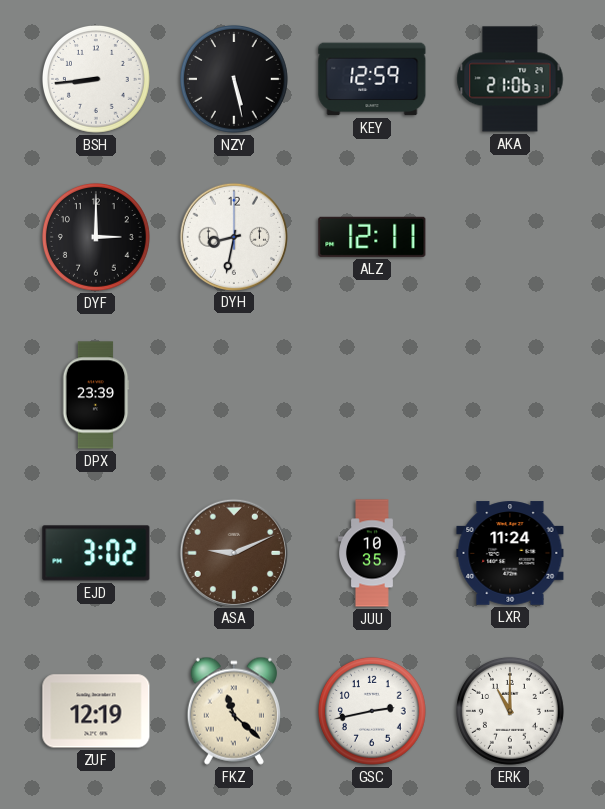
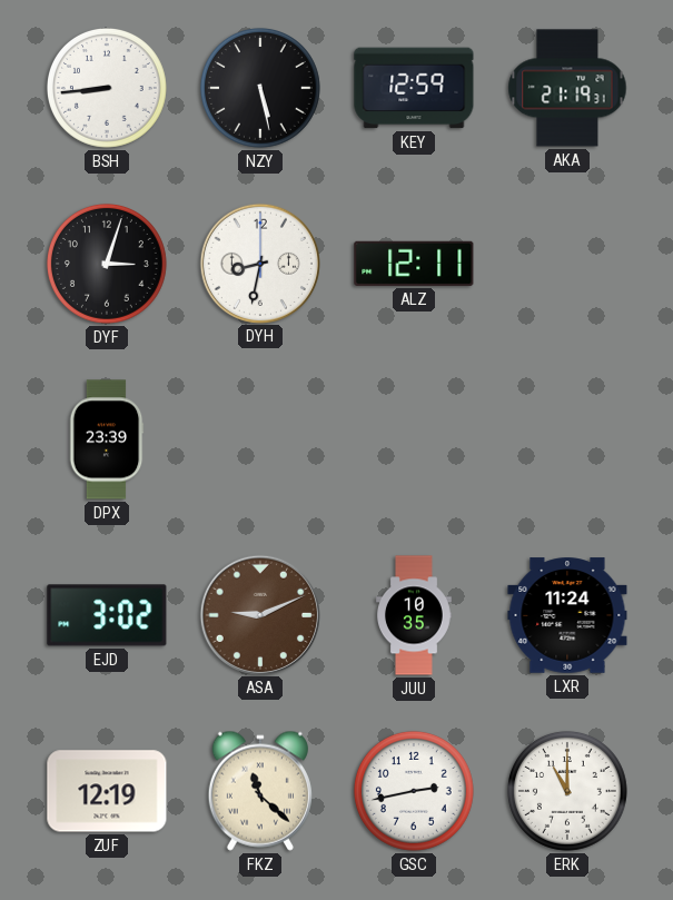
AKA: 21:06 -> 21:19 (567, 88)
DYF: 3:00 -> 3:03 (107, 264)
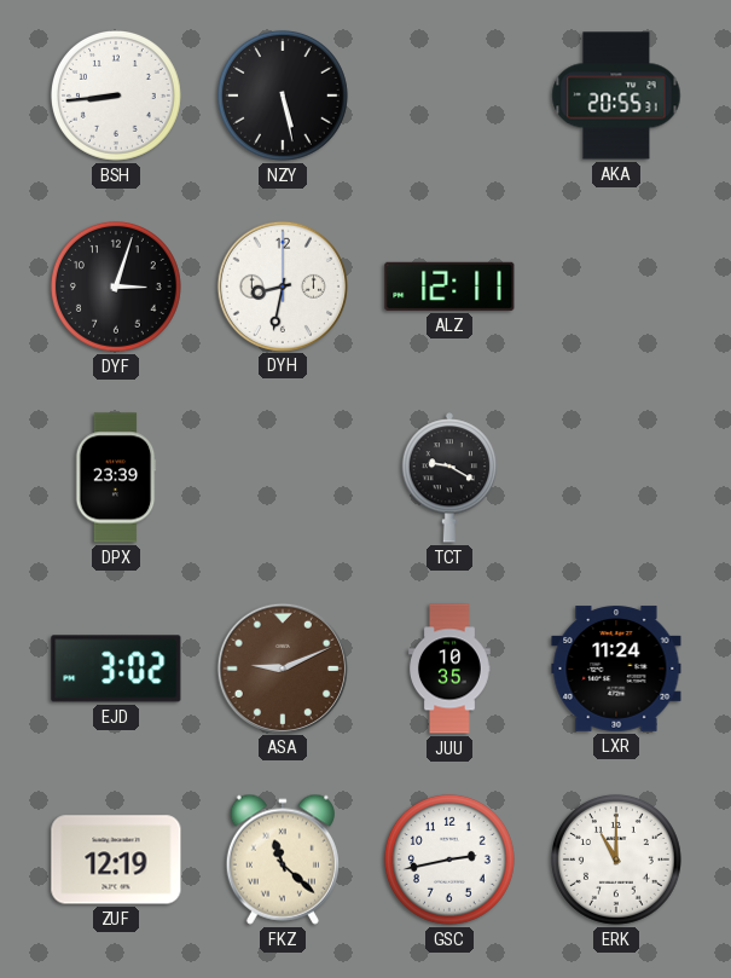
KEY: 12:59 -> none (414, 88)
AKA: 21:19 -> 20:55 (616, 96)
TCT: none -> 9:20 (449, 478)
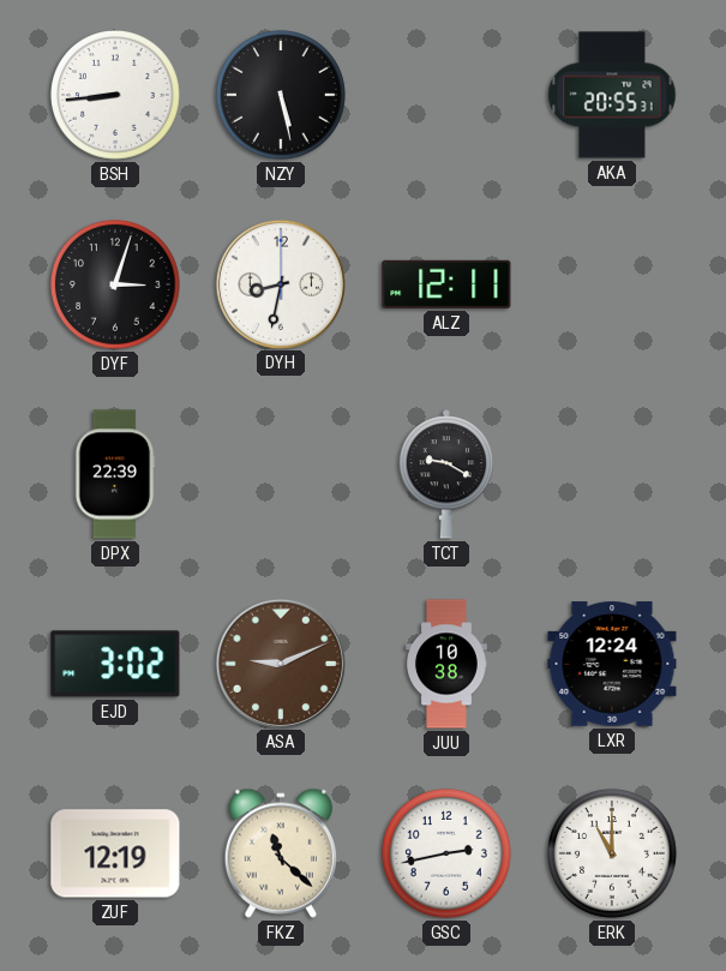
DPX: 23:39 -> 22:39 (115, 474)
JUU: 10:35 -> 10:38 (448, 664)
LXR: 11:24 -> 12:24 (612, 664)
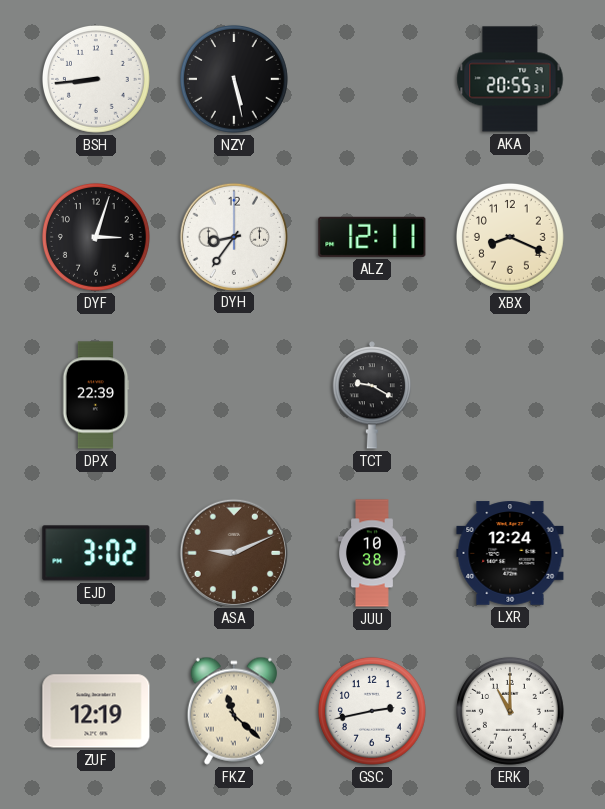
DYH: 8:32 -> 8:36 (233, 236)
XBX: none -> 8:19 (510, 237)
